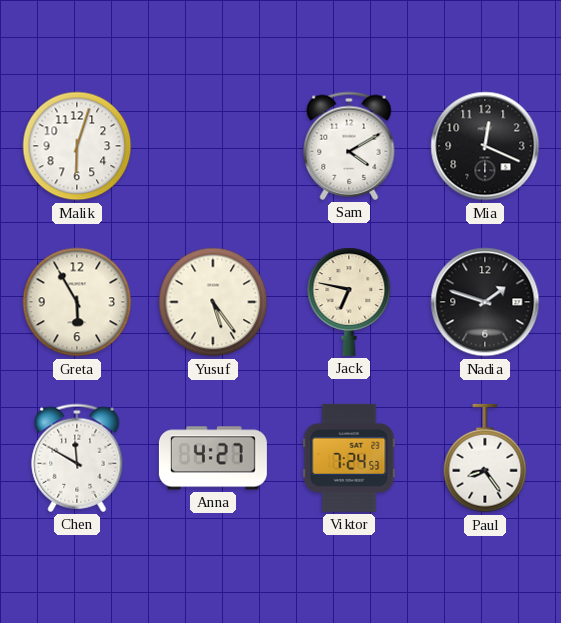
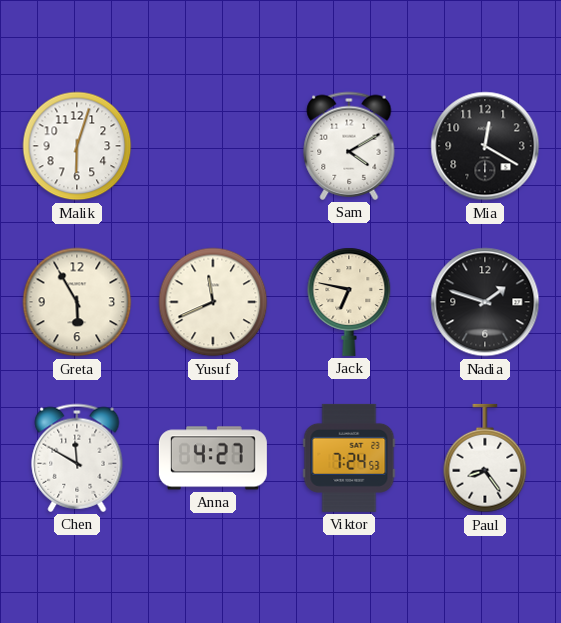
Mia: 12:19 -> 12:20 (485, 146)
Yusuf: 5:24 -> 11:41 (213, 302)
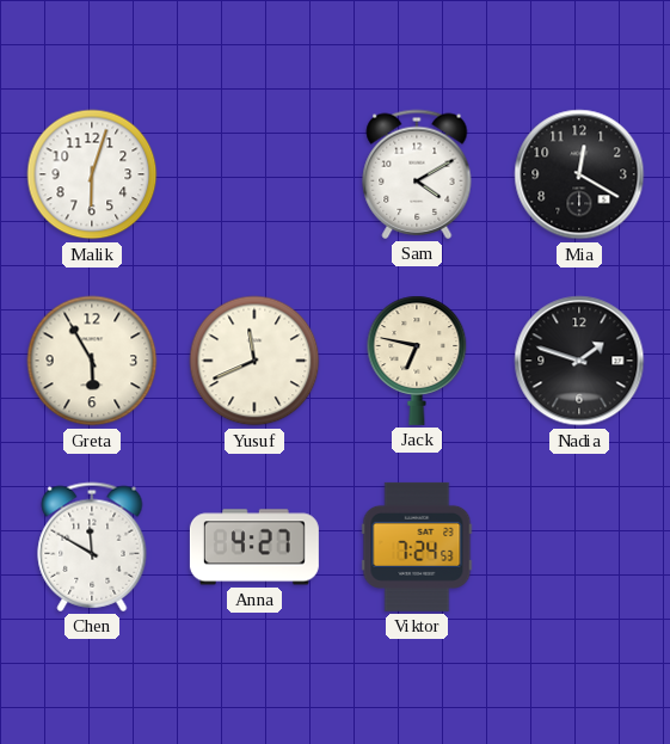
Paul: 8:24 -> none (485, 458)
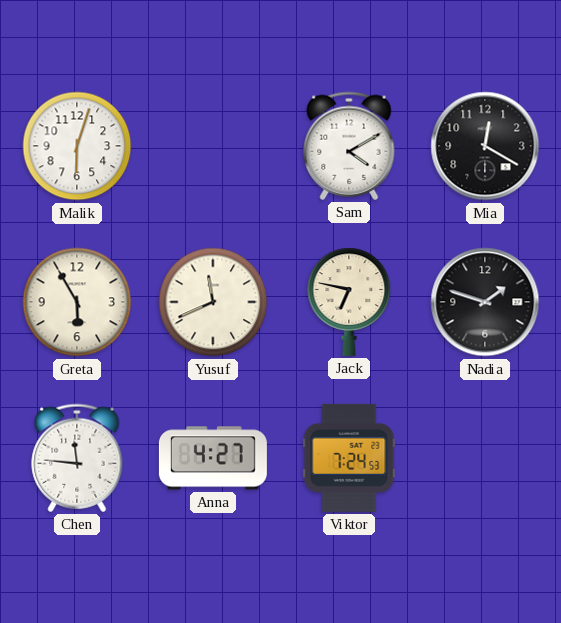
Chen: 11:50 -> 11:46 (77, 458)
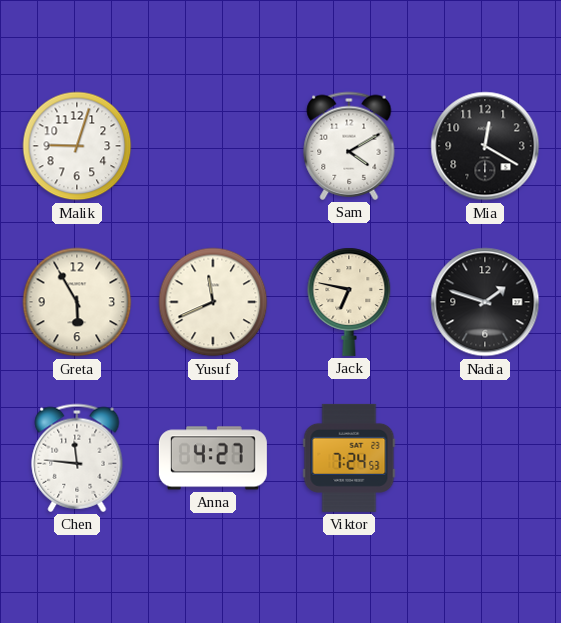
Malik: 6:03 -> 9:03 (77, 146)
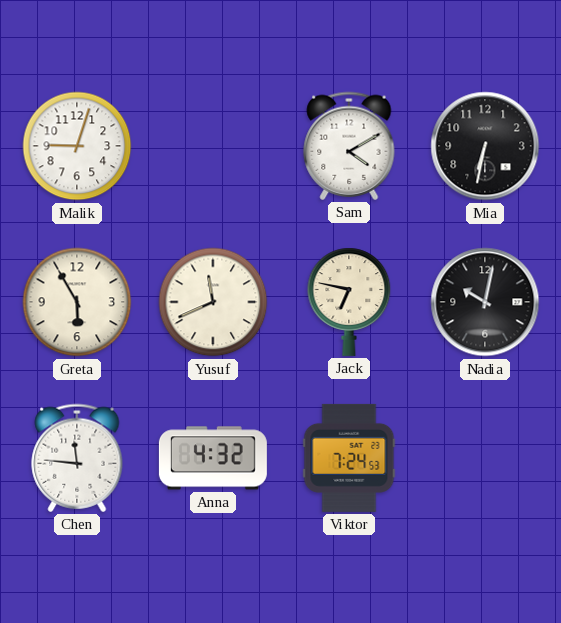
Mia: 12:20 -> 6:32 (485, 146)
Nadia: 1:48 -> 10:02 (485, 302)
Anna: 4:27 -> 4:32 (213, 458)
